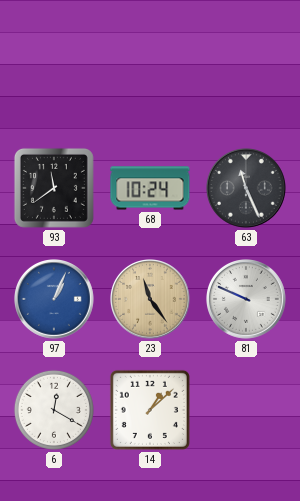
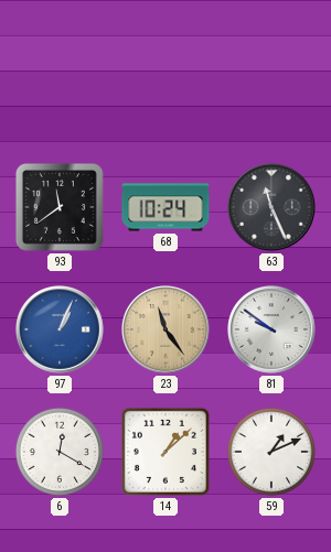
81: 9:49 -> 9:51 (273, 331)
59: none -> 1:11 (271, 452)
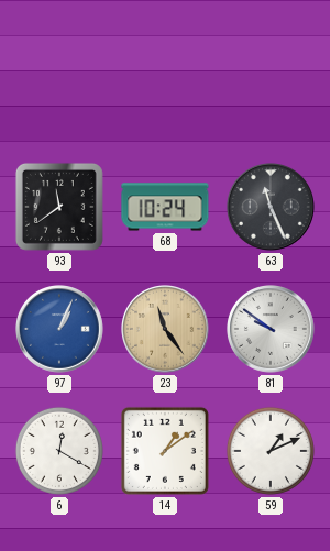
14: 1:08 -> 1:09 (165, 451)
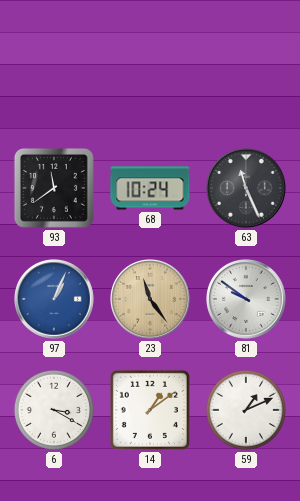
6: 12:20 -> 3:20 (54, 410)
